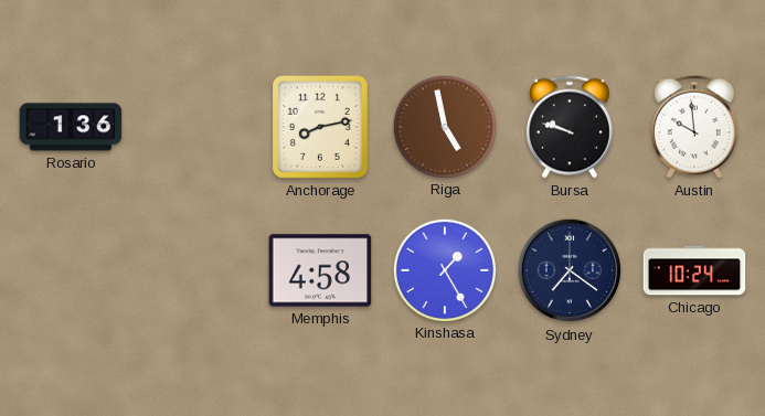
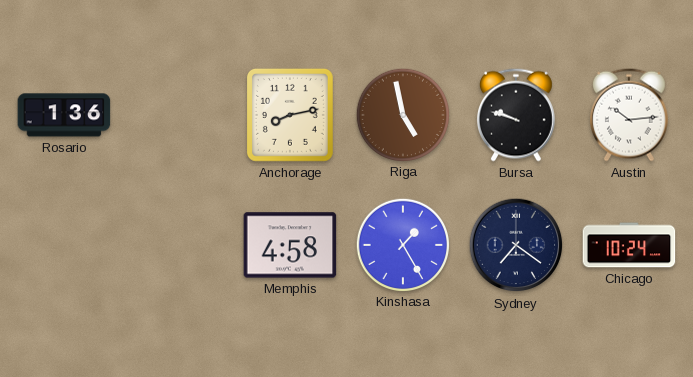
Austin: 9:59 -> 10:14 (629, 115)
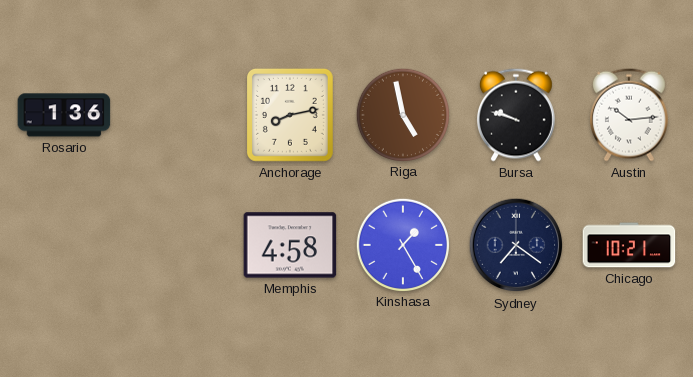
Chicago: 10:24 -> 10:21 (629, 245)
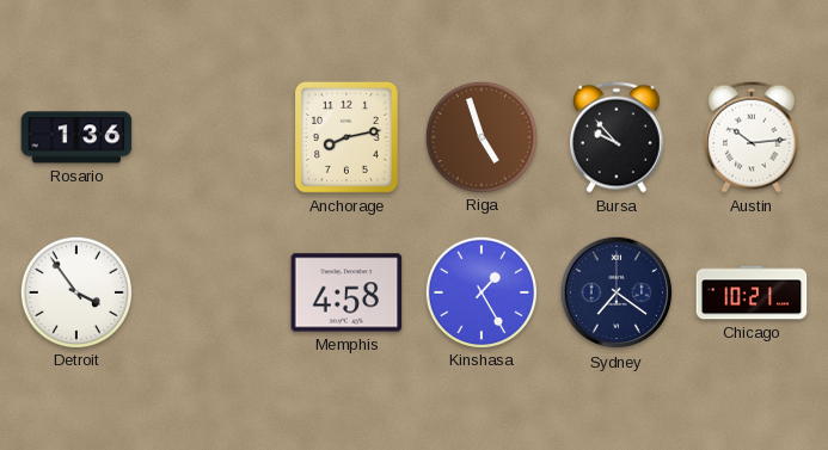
Riga: 4:58 -> 4:57 (480, 136)
Bursa: 9:48 -> 9:53 (617, 137)
Detroit: none -> 3:54 (75, 291)
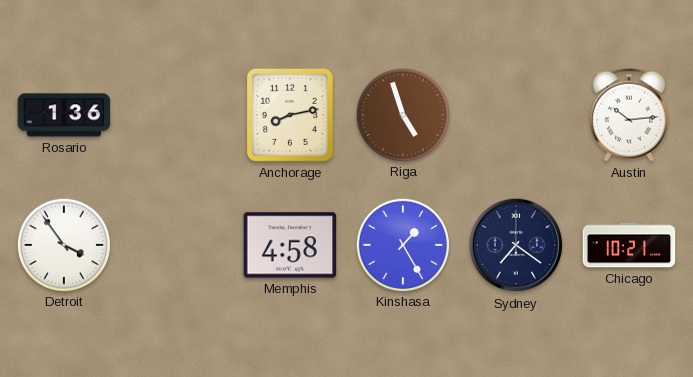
Bursa: 9:53 -> none (617, 137)
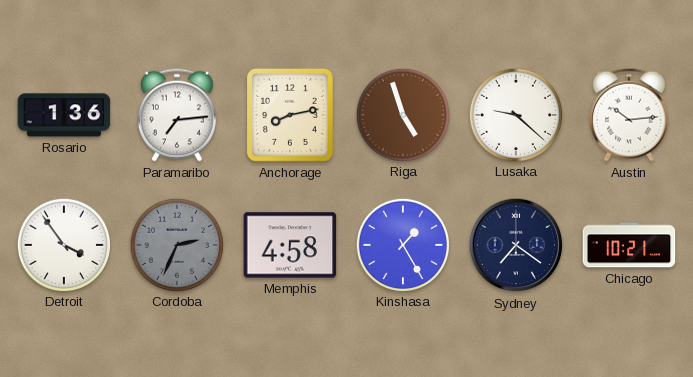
Paramaribo: none -> 7:14 (177, 115)
Lusaka: none -> 9:22 (515, 114)
Cordoba: none -> 2:34 (176, 244)
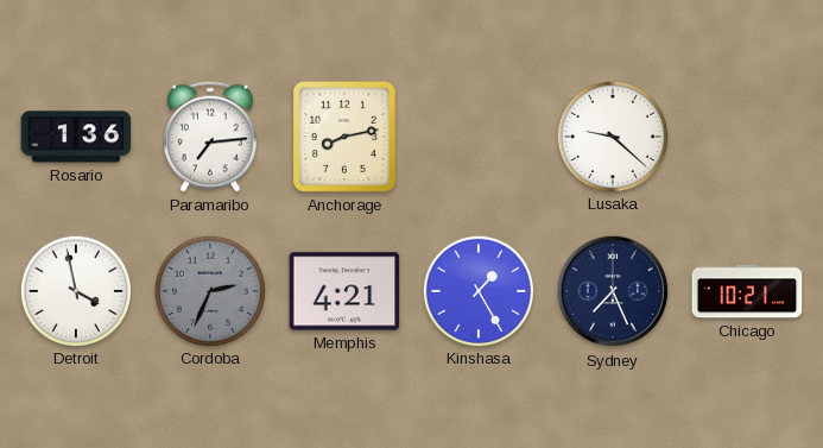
Riga: 4:57 -> none (402, 114)
Austin: 10:14 -> none (629, 115)
Detroit: 3:54 -> 3:58 (75, 290)
Memphis: 4:58 -> 4:21 (344, 291)
Sydney: 7:21 -> 7:26 (613, 291)
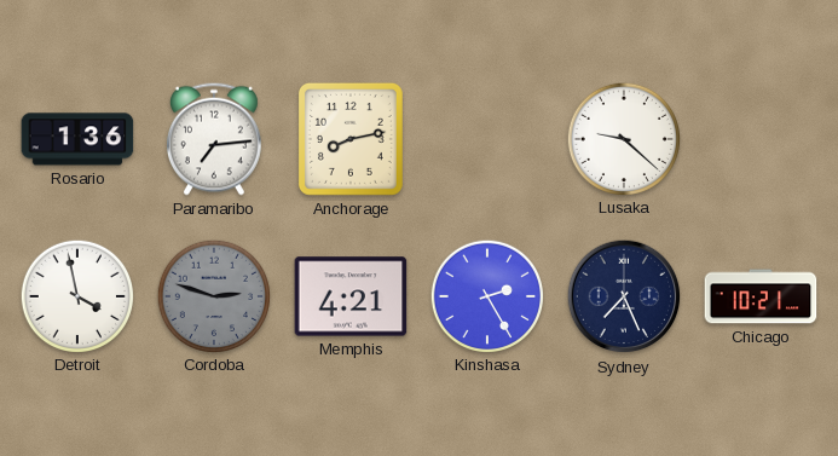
Cordoba: 2:34 -> 2:48 (213, 295)
Kinshasa: 1:25 -> 2:25 (486, 295)
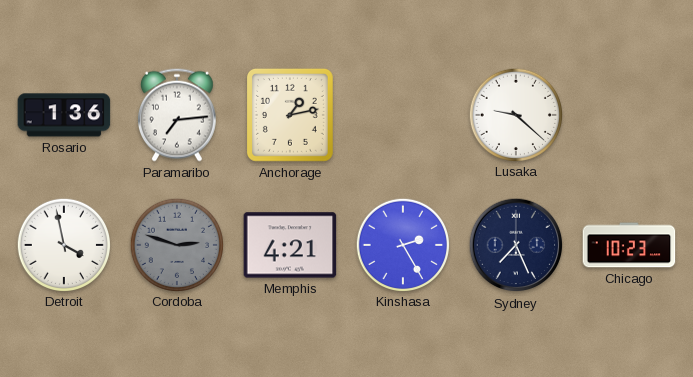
Anchorage: 8:13 -> 1:13 (290, 115)
Chicago: 10:21 -> 10:23 (629, 245)
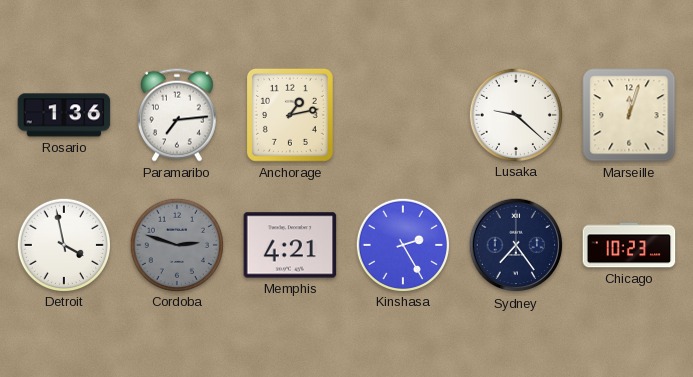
Marseille: none -> 12:03 (629, 115)
Sydney: 7:26 -> 7:24 (516, 245)
